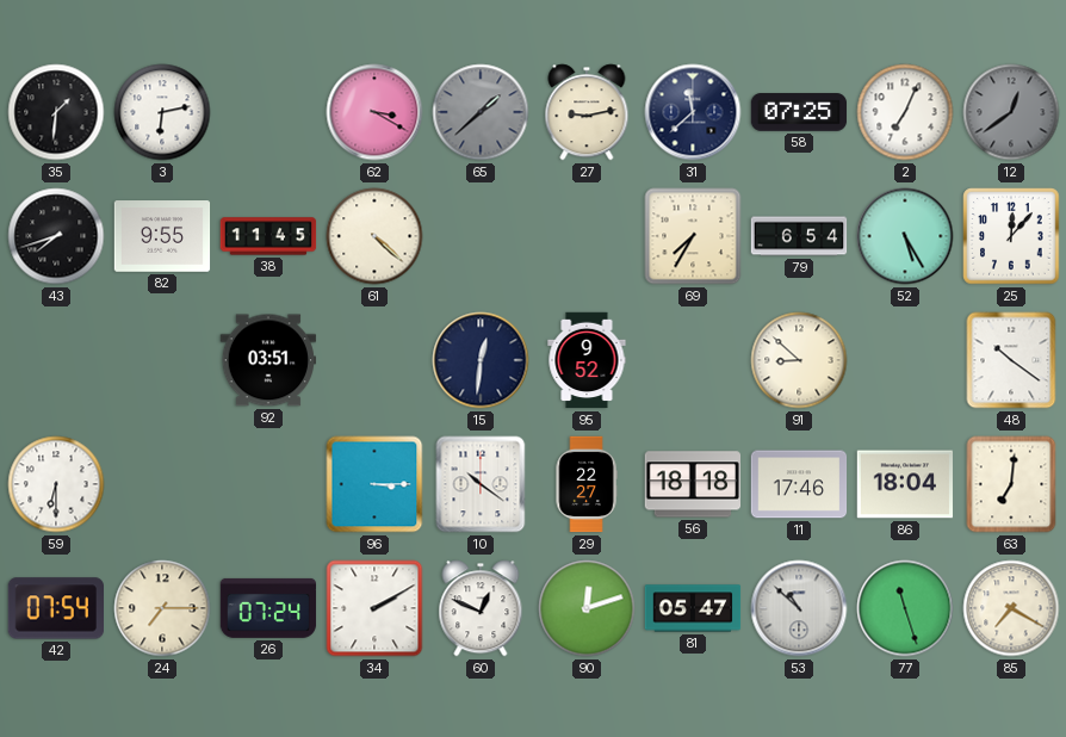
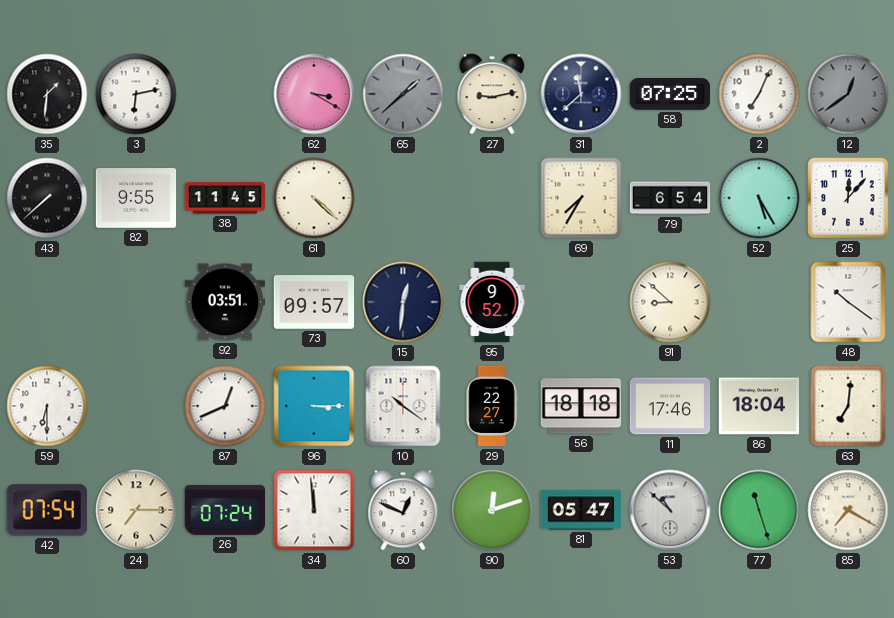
43: 7:42 -> 7:38 (47, 198)
73: none -> 09:57 (314, 302)
87: none -> 12:41 (225, 406)
34: 2:10 -> 11:59 (314, 510)
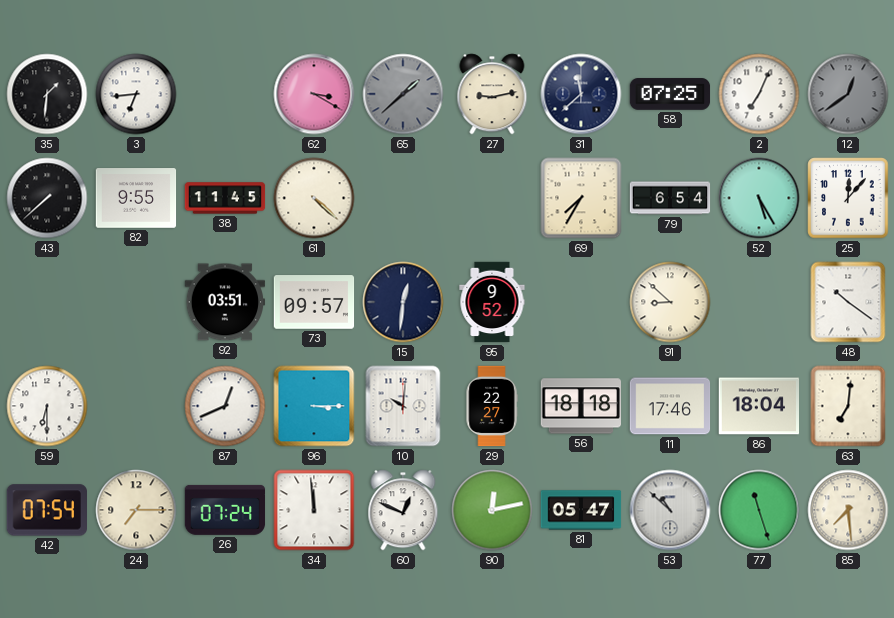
3: 6:13 -> 6:44 (136, 94)
10: 10:21 -> 10:01 (403, 406)
90: 12:12 -> 12:13 (492, 510)
85: 7:20 -> 7:29 (848, 510)
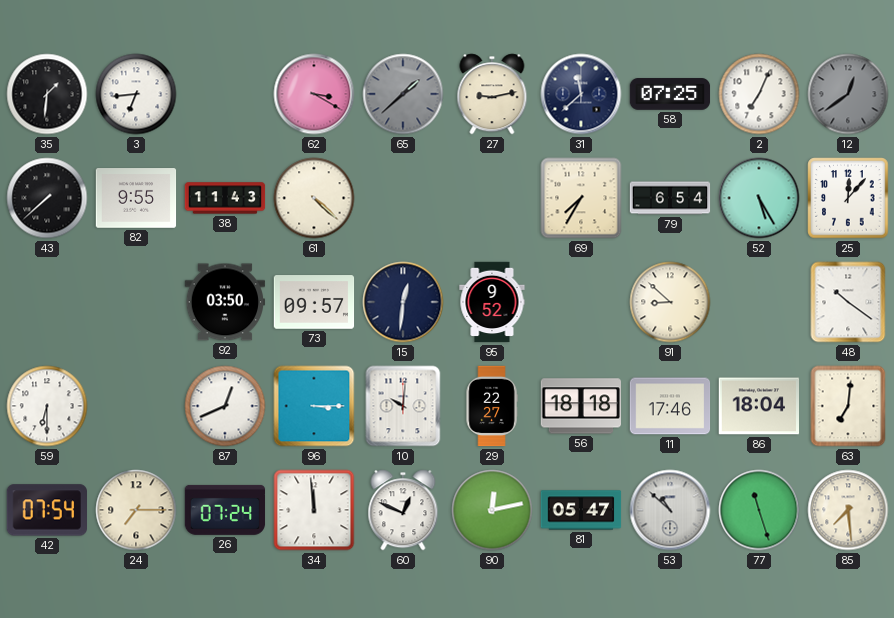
38: 11:45 -> 11:43 (225, 198)
92: 03:51 -> 03:50 (225, 302)
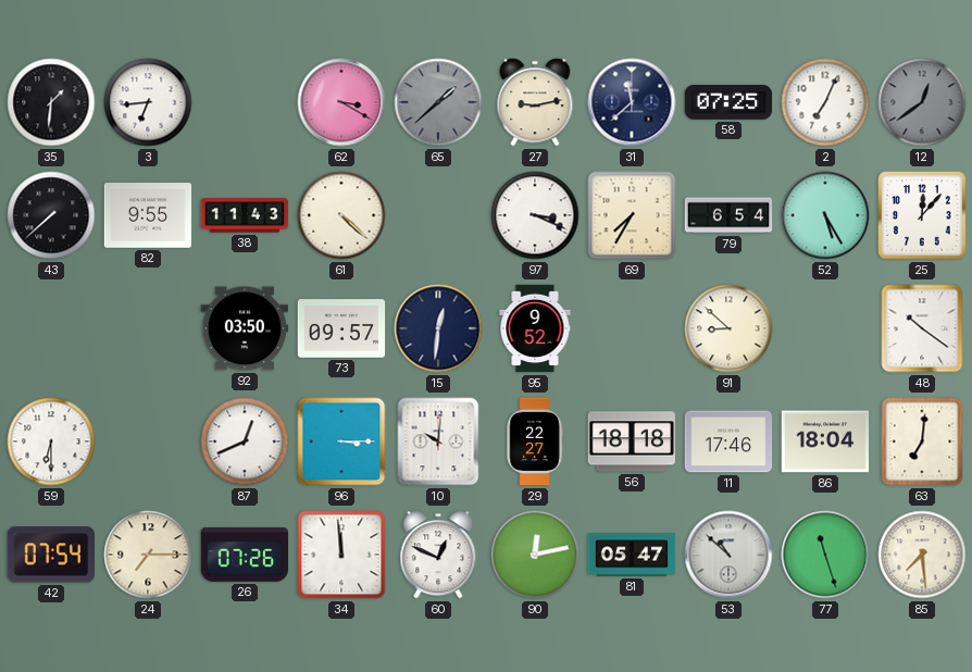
97: none -> 3:19 (535, 215)
26: 07:24 -> 07:26 (245, 555)
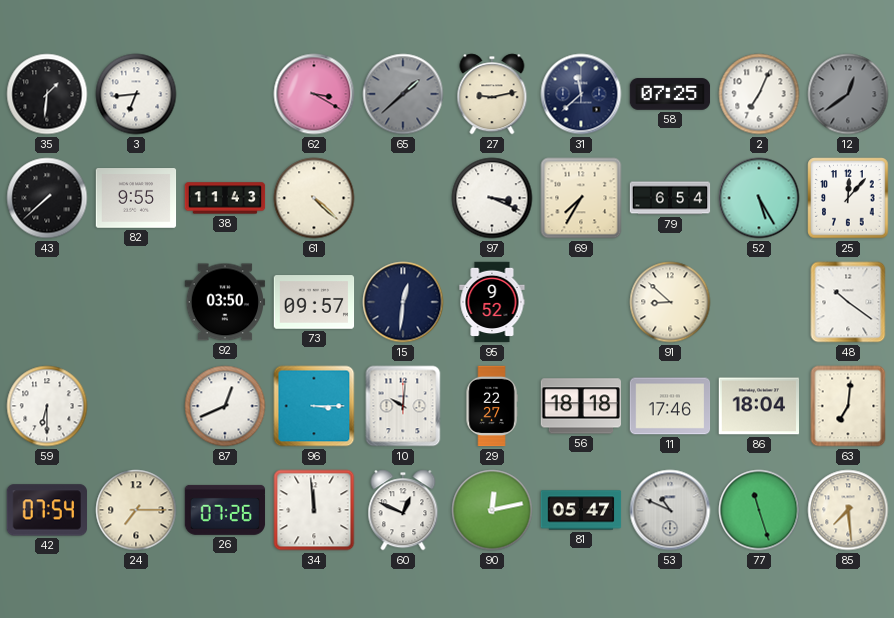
53: 10:52 -> 10:49 (670, 510)
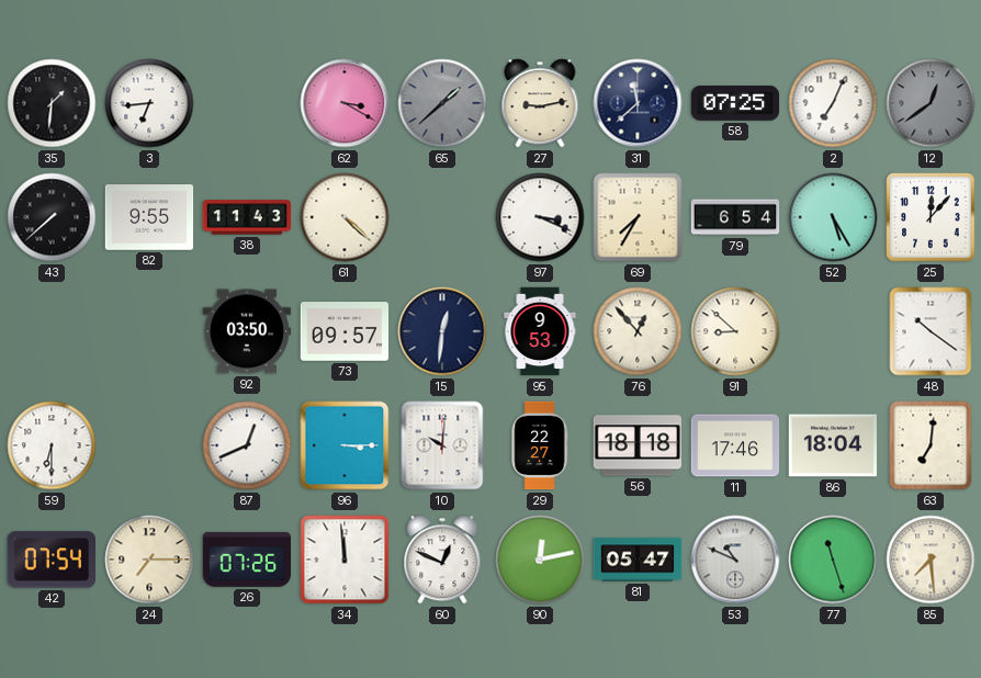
95: 9:52 -> 9:53 (540, 331)
76: none -> 12:53 (638, 331)
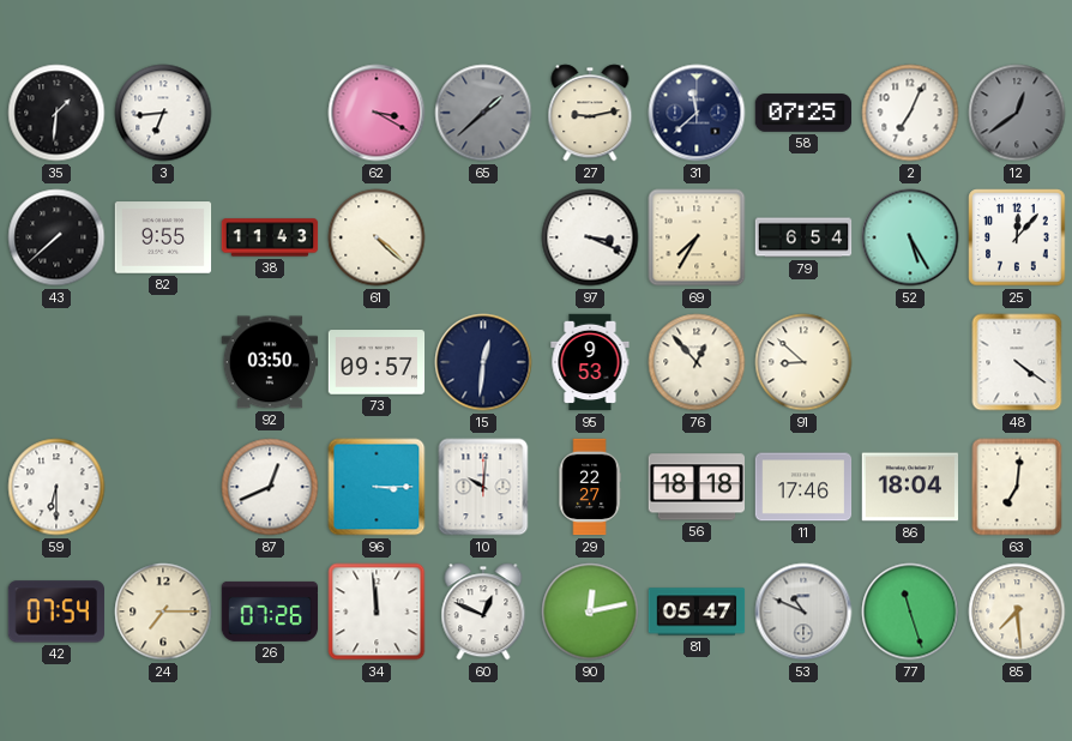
48: 10:21 -> 4:21 (1017, 362)
